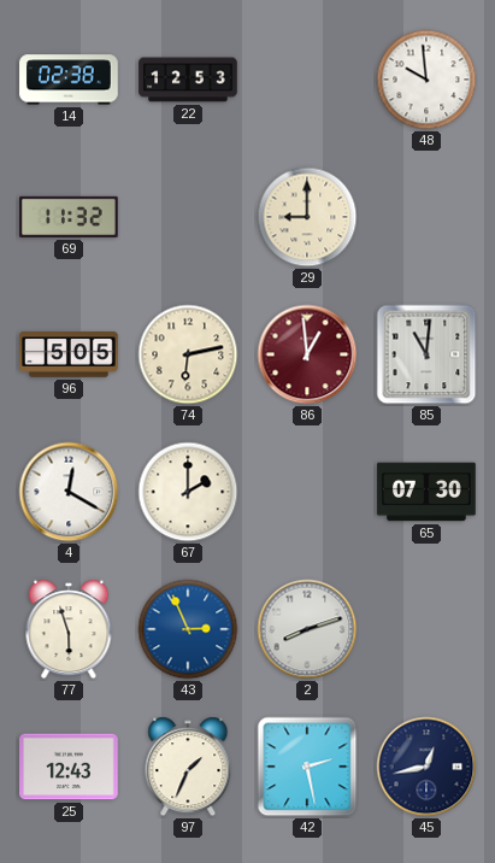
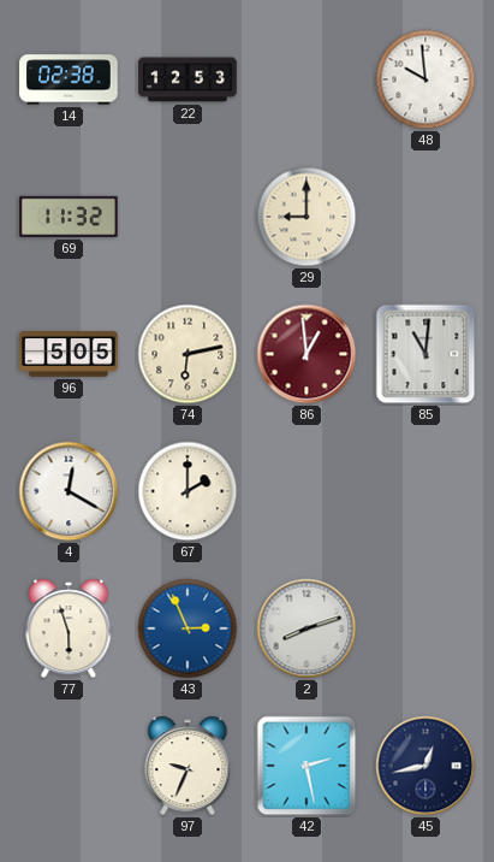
65: 07:30 -> none (426, 492)
25: 12:43 -> none (69, 767)
97: 1:34 -> 9:34 (188, 766)
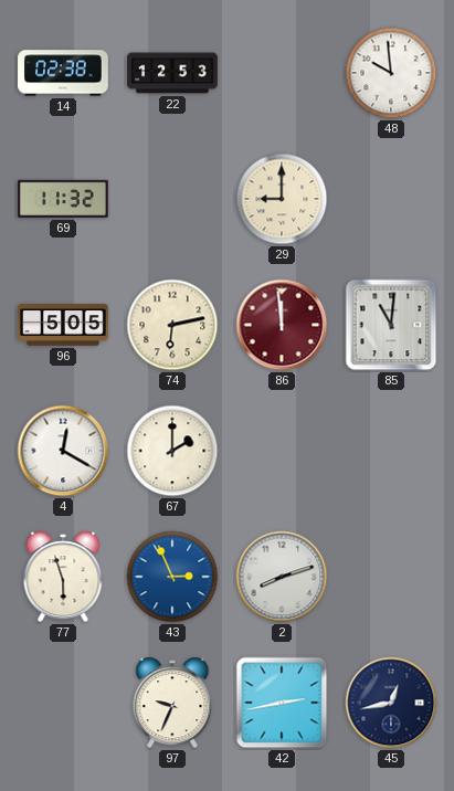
86: 12:59 -> 11:59 (282, 325)
42: 2:28 -> 2:43 (282, 703)
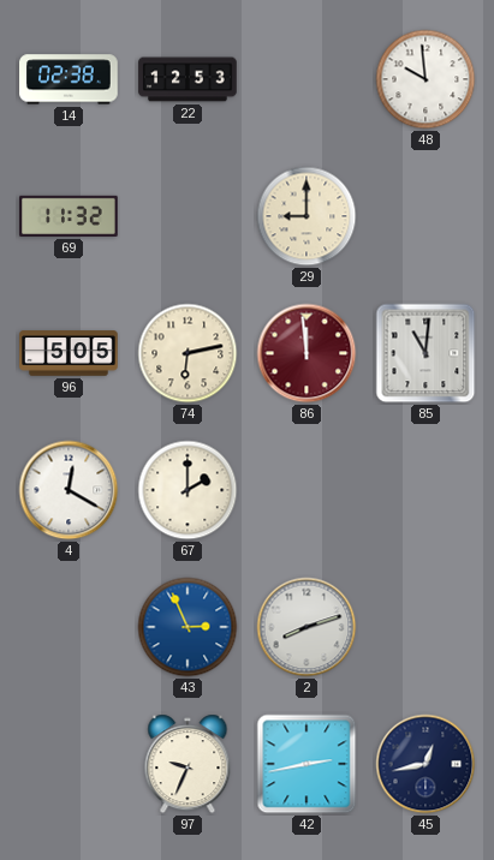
77: 5:57 -> none (63, 577)
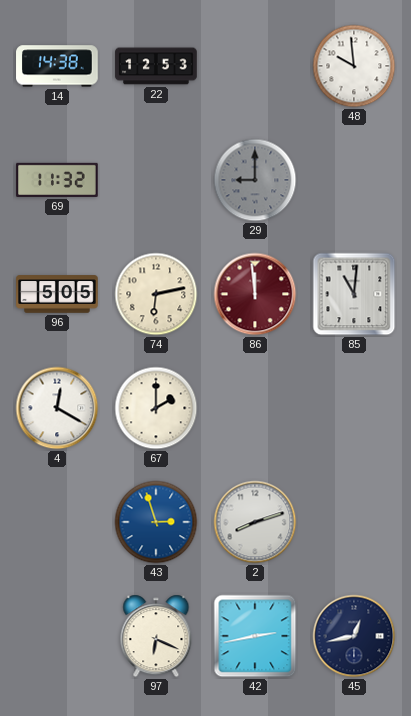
14: 02:38 -> 14:38 (57, 66)
29 dial: cream -> grey (255, 180)
43: 2:56 -> 2:57 (156, 522)
97: 9:34 -> 6:19 (156, 636)
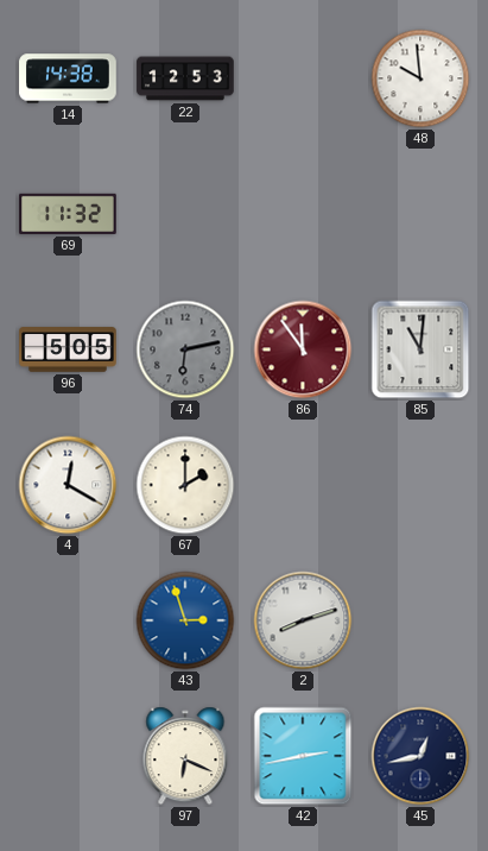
29: 9:00 -> none (255, 180)
74 dial: cream -> grey (185, 349)
86: 11:59 -> 11:54 (303, 349)
